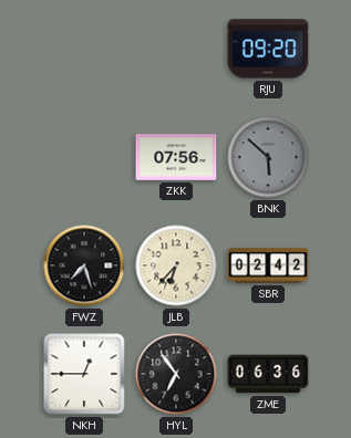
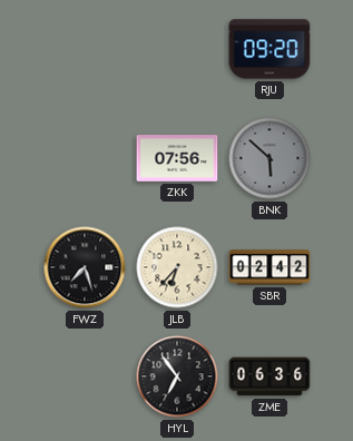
NKH: 12:45 -> none (84, 374)
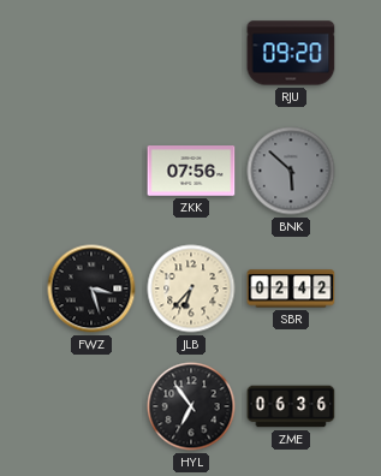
FWZ: 7:27 -> 3:27 (91, 288)
